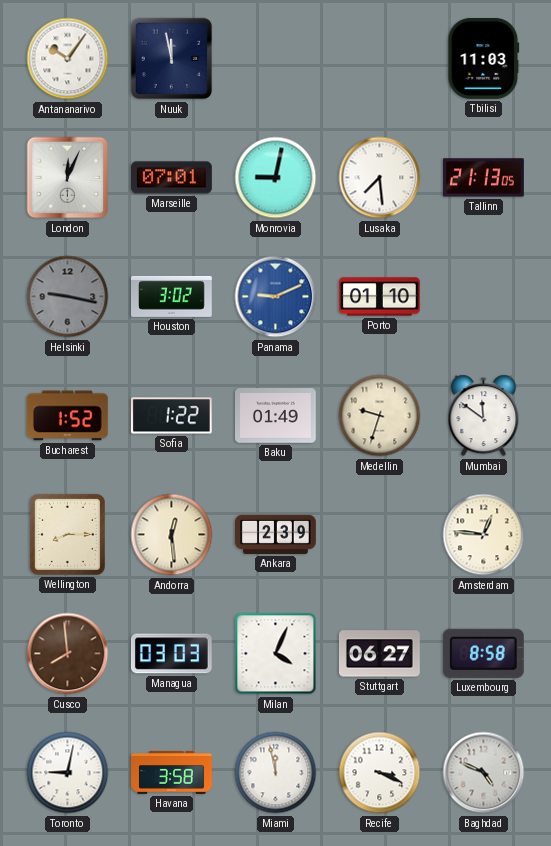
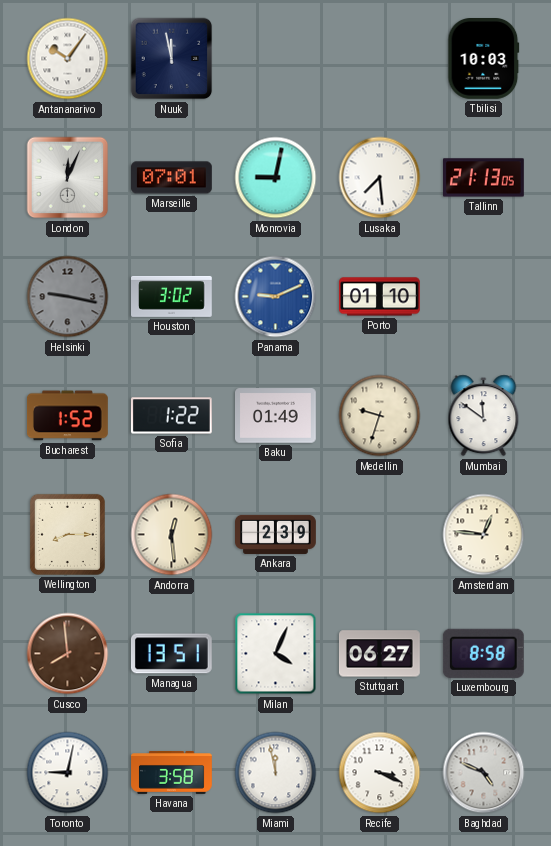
Tbilisi: 11:03 -> 10:03 (484, 59)
Managua: 03:03 -> 13:51 (171, 654)
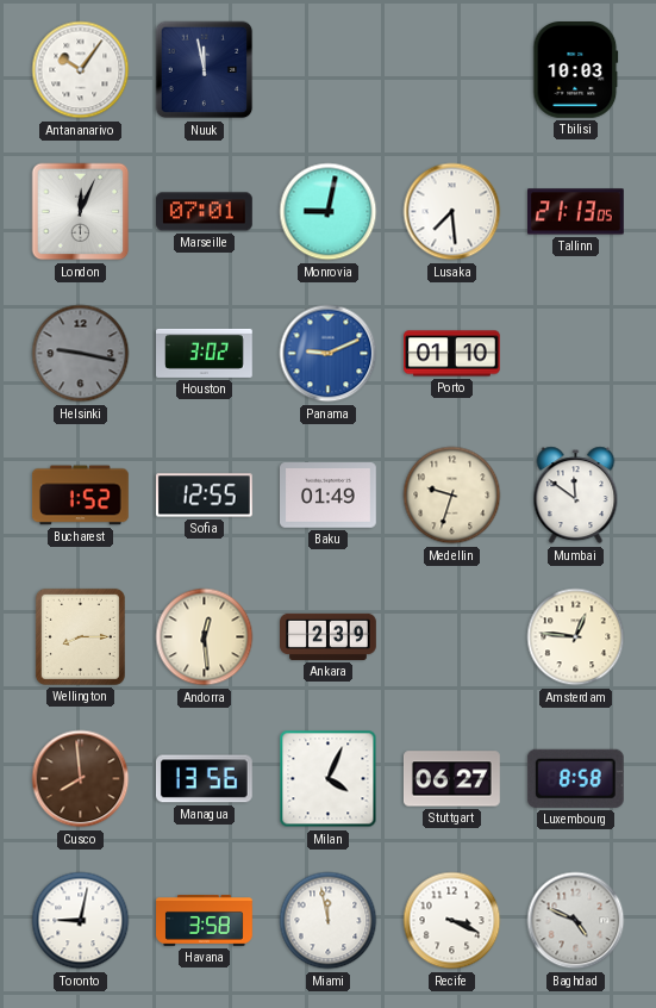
Sofia: 1:22 -> 12:55 (204, 496)
Managua: 13:51 -> 13:56 (204, 779)
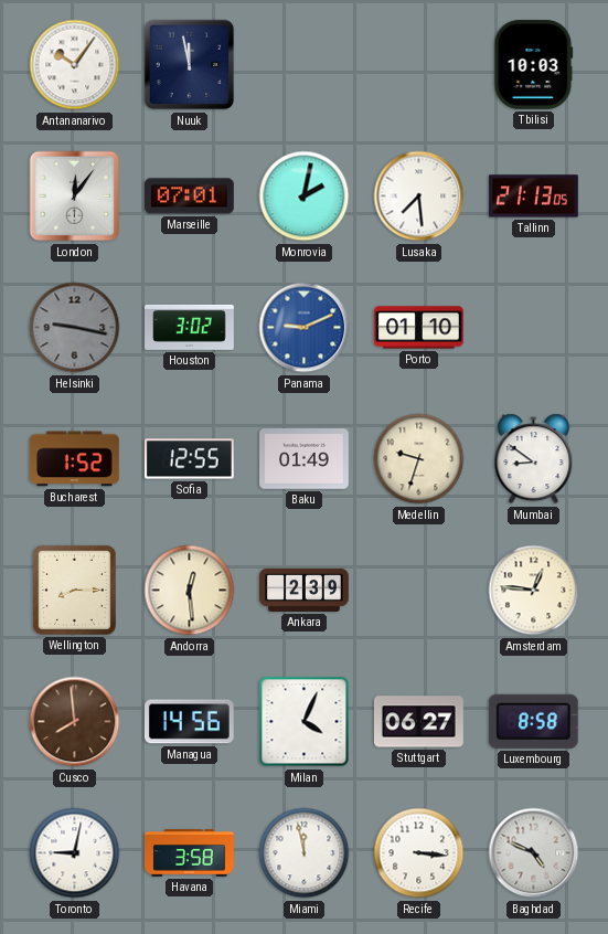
London: 12:04 -> 12:06 (75, 197)
Monrovia: 9:02 -> 2:02 (305, 197)
Mumbai: 11:51 -> 8:51 (534, 459)
Managua: 13:56 -> 14:56 (189, 722)
Recife: 3:19 -> 3:16 (419, 853)
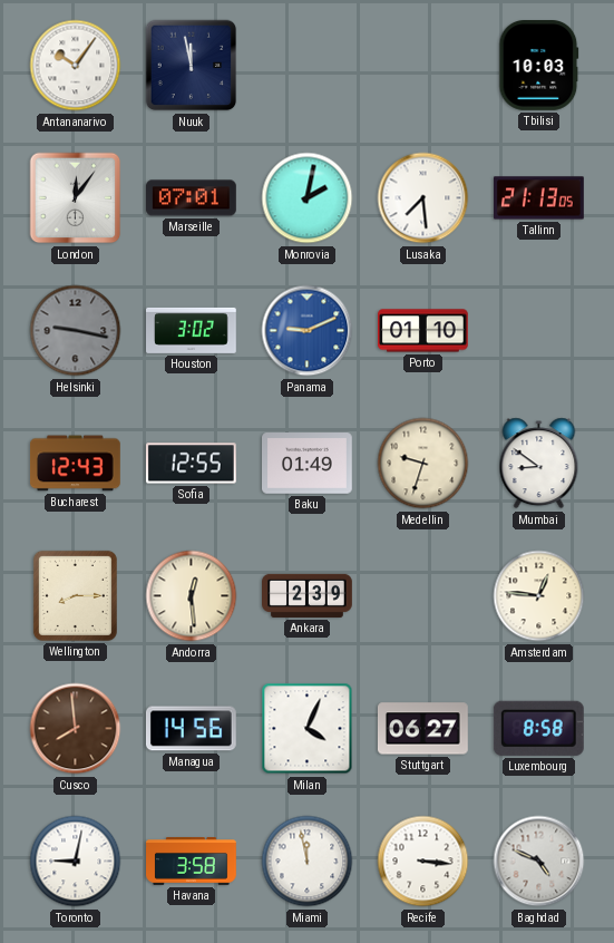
Bucharest: 1:52 -> 12:43 (76, 464)
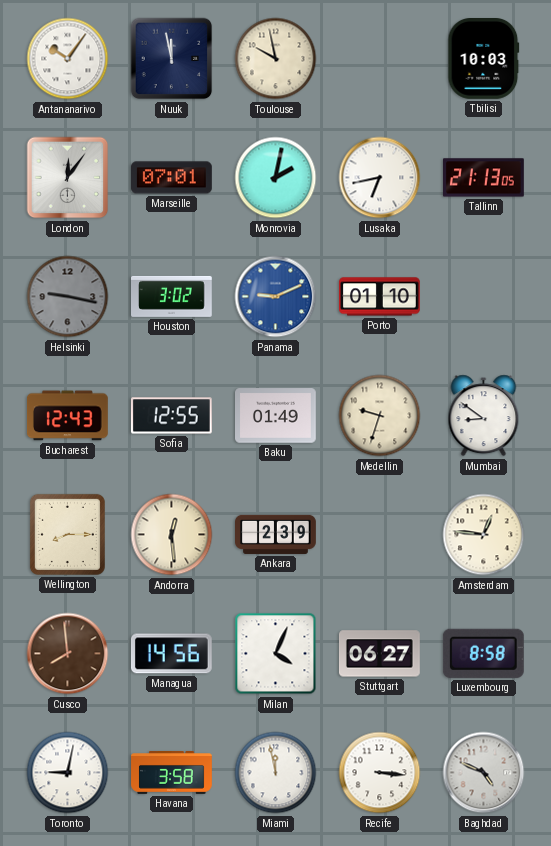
Toulouse: none -> 9:58 (276, 59)
Lusaka: 7:29 -> 6:43 (380, 178)
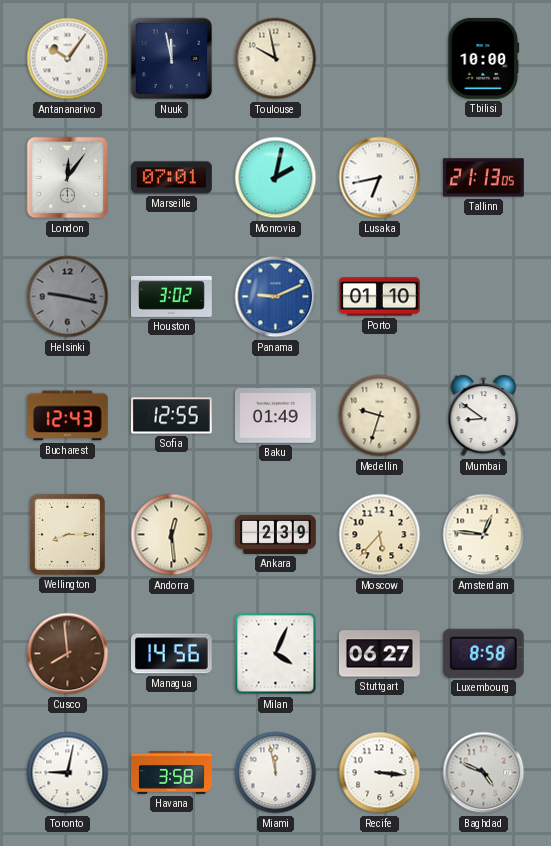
Tbilisi: 10:03 -> 10:00 (484, 59)
Moscow: none -> 5:37 (380, 535)
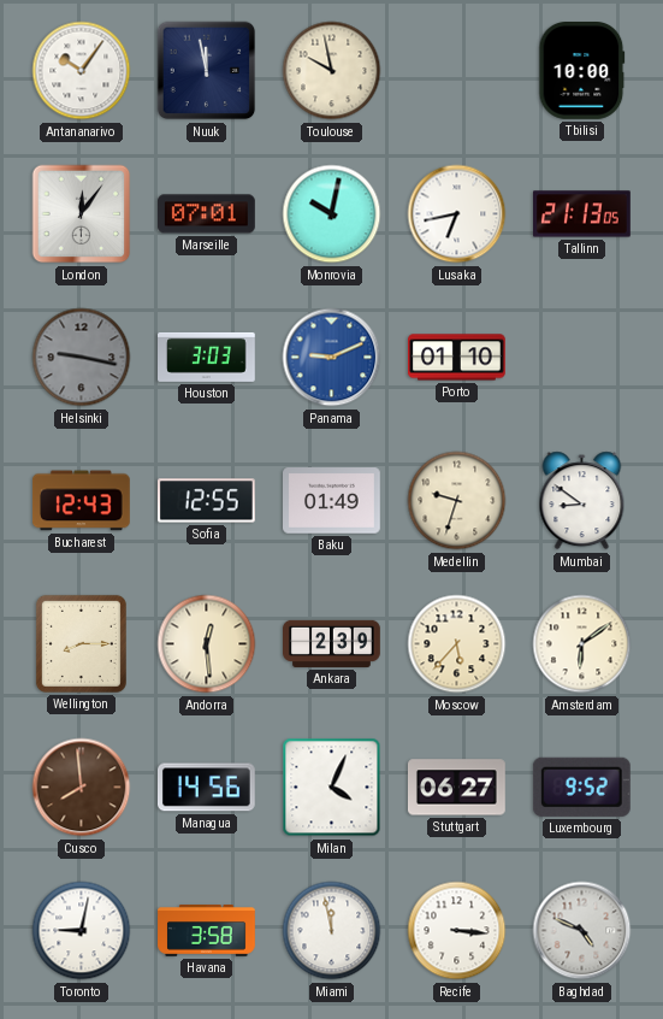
Monrovia: 2:02 -> 10:02 (332, 214)
Houston: 3:02 -> 3:03 (207, 357)
Amsterdam: 12:46 -> 6:09 (582, 644)
Luxembourg: 8:58 -> 9:52 (581, 787)
